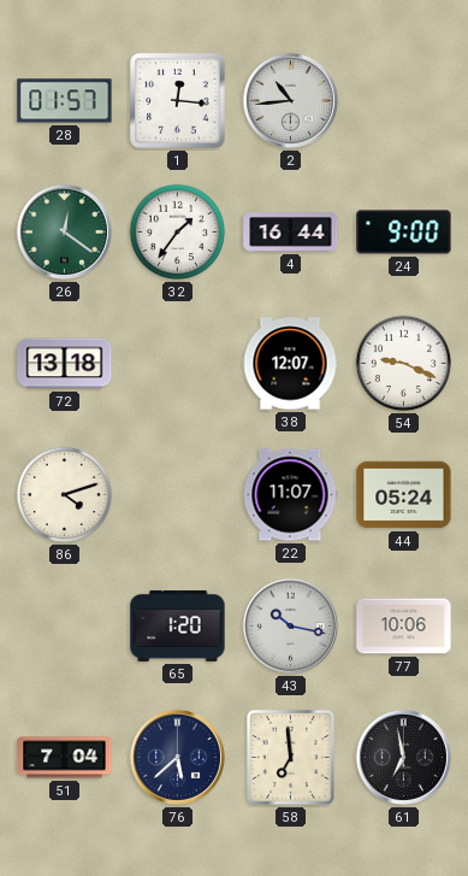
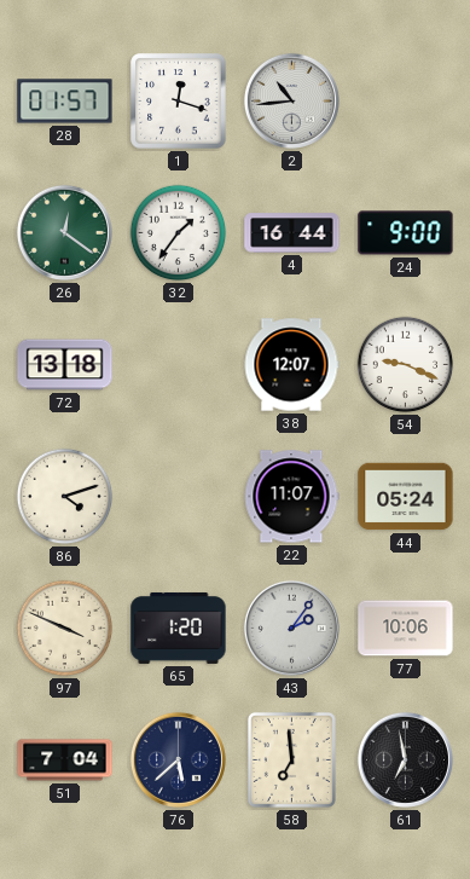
1: 12:16 -> 12:18 (179, 102)
97: none -> 3:49 (65, 629)
43: 10:17 -> 2:06 (291, 628)
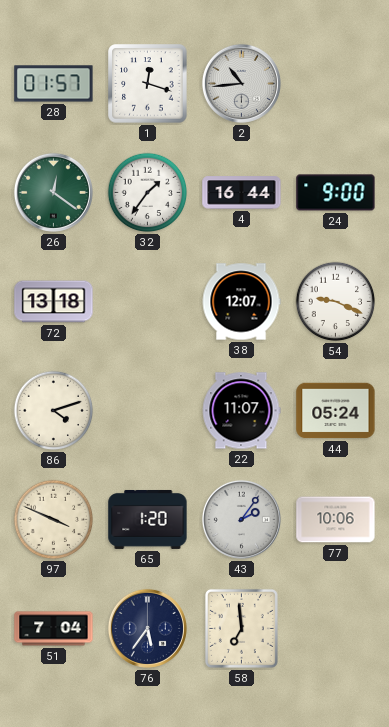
76: 5:38 -> 5:36 (147, 628)
61: 6:58 -> none (405, 759)
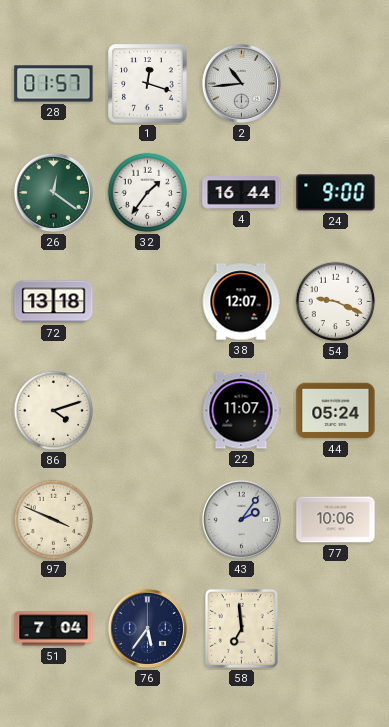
65: 1:20 -> none (148, 519)
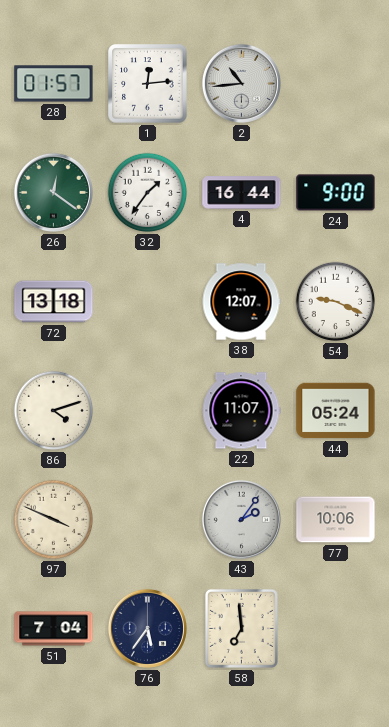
1: 12:18 -> 12:14 (148, 84)
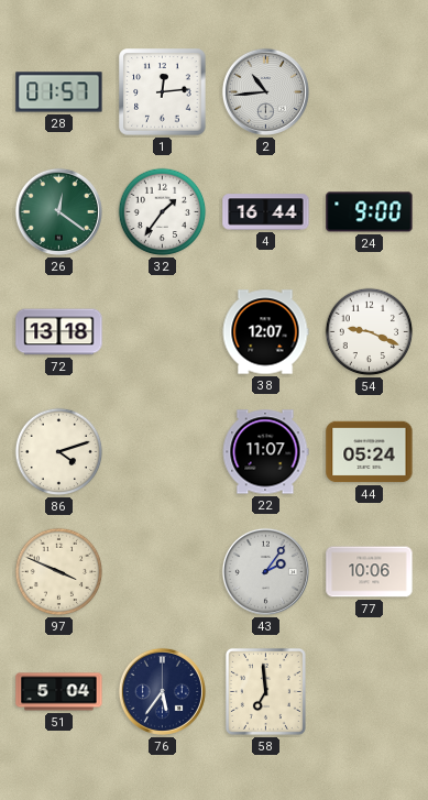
51: 7:04 -> 5:04 (59, 692)
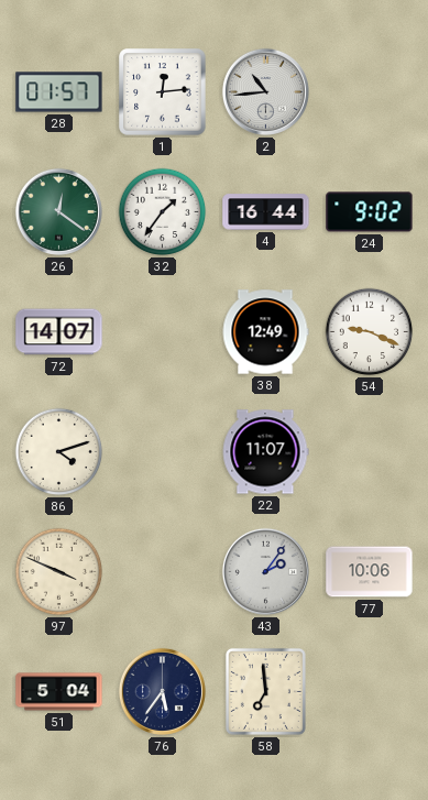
24: 9:00 -> 9:02 (370, 212)
72: 13:18 -> 14:07 (59, 332)
38: 12:07 -> 12:49 (265, 332)
44: 05:24 -> none (370, 452)
